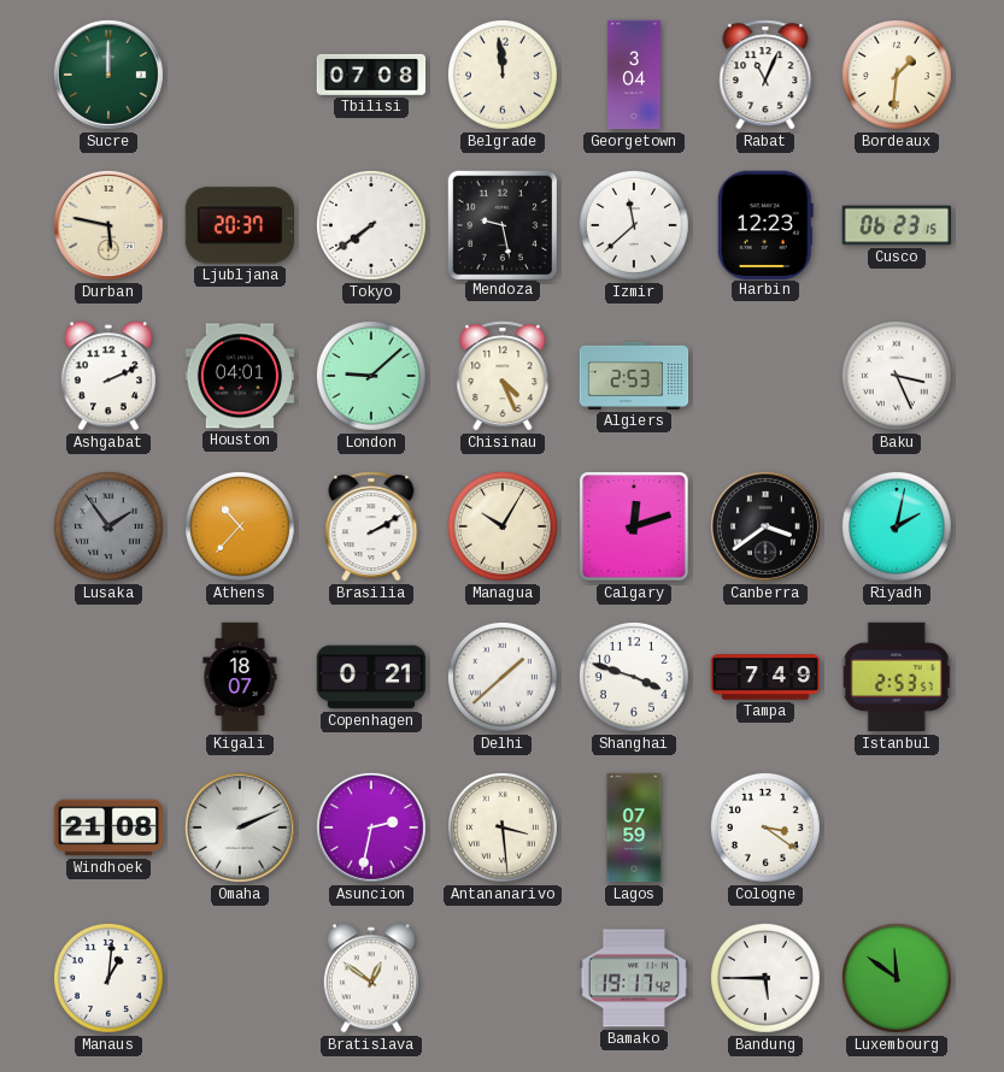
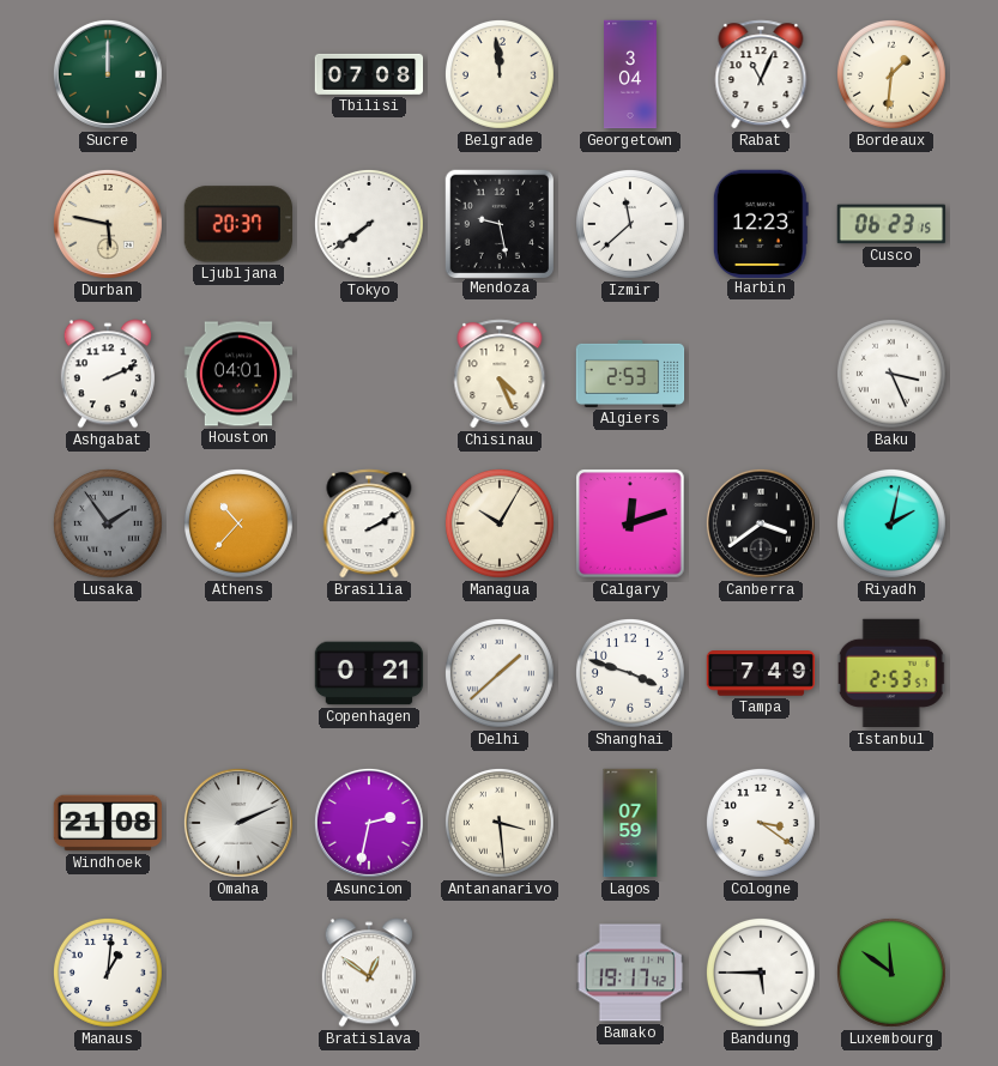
London: 9:08 -> none (371, 376)
Kigali: 18:07 -> none (240, 677)
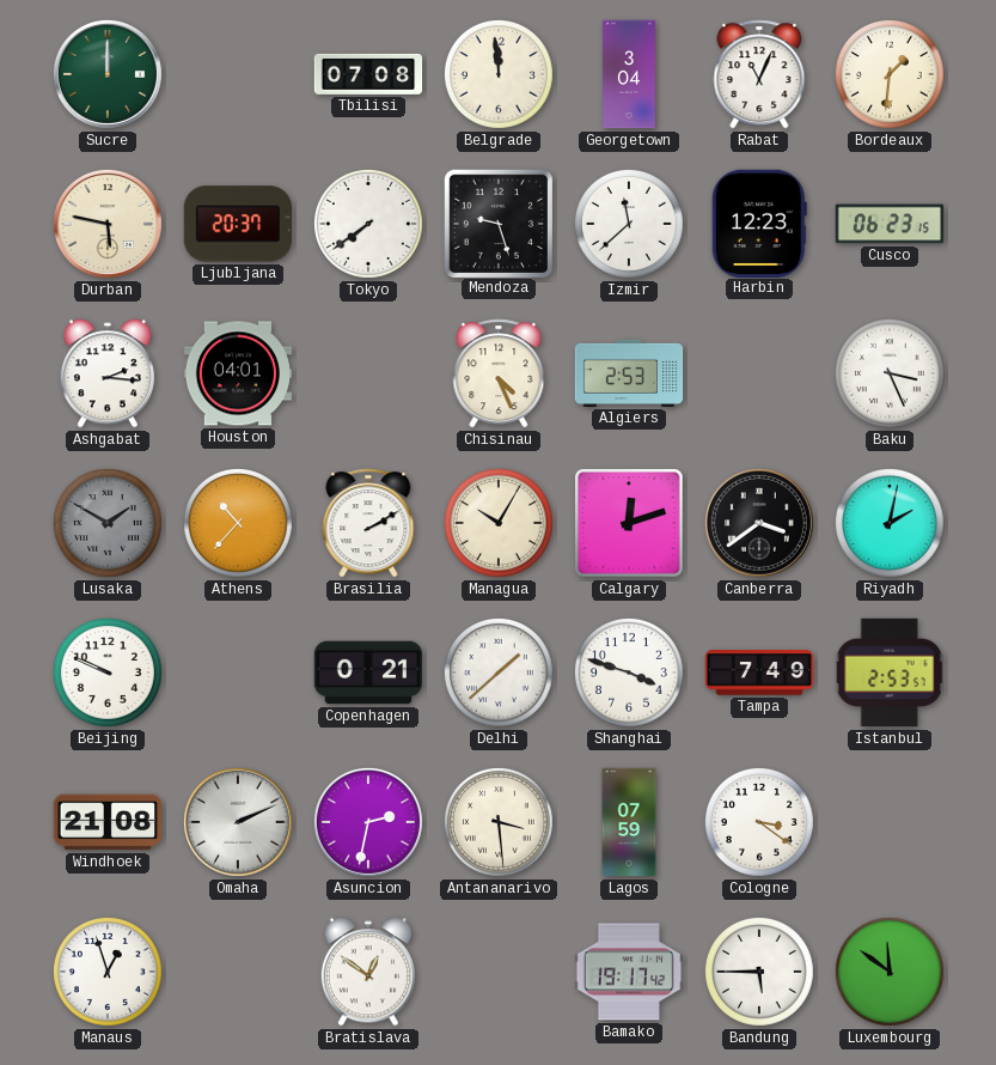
Mendoza: 9:28 -> 9:27 (499, 223)
Ashgabat: 2:11 -> 2:16 (108, 373)
Lusaka: 1:54 -> 1:50 (108, 523)
Beijing: none -> 9:49 (108, 673)
Manaus: 1:01 -> 12:57 (108, 972)
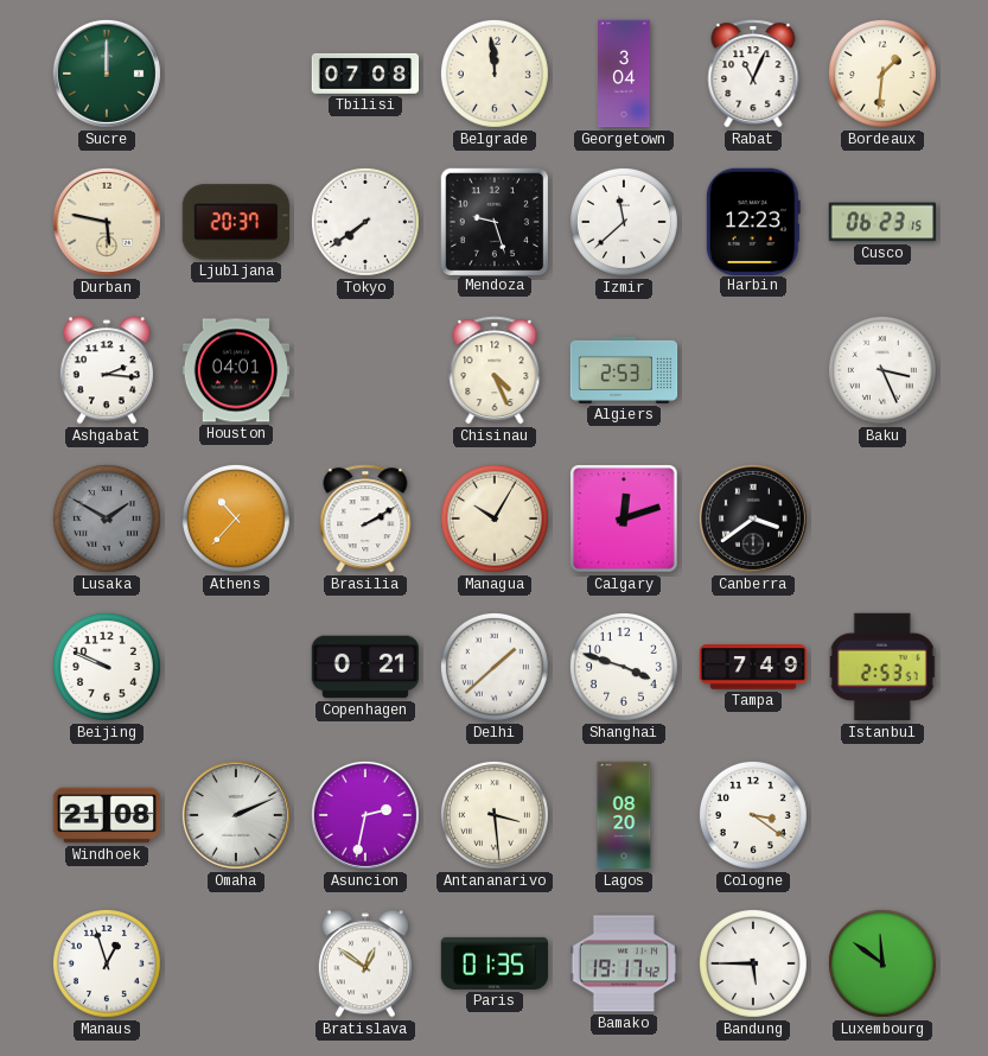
Riyadh: 2:02 -> none (890, 523)
Lagos: 07:59 -> 08:20 (624, 815)
Paris: none -> 01:35 (495, 963)
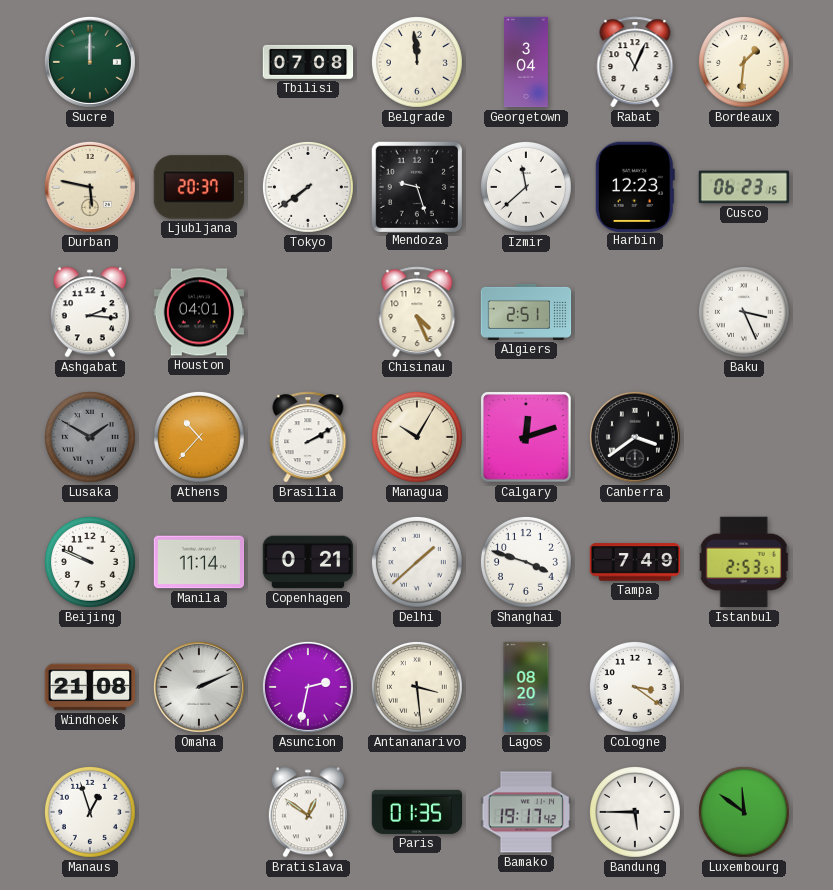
Algiers: 2:53 -> 2:51 (526, 312)
Manila: none -> 11:14 (199, 562)
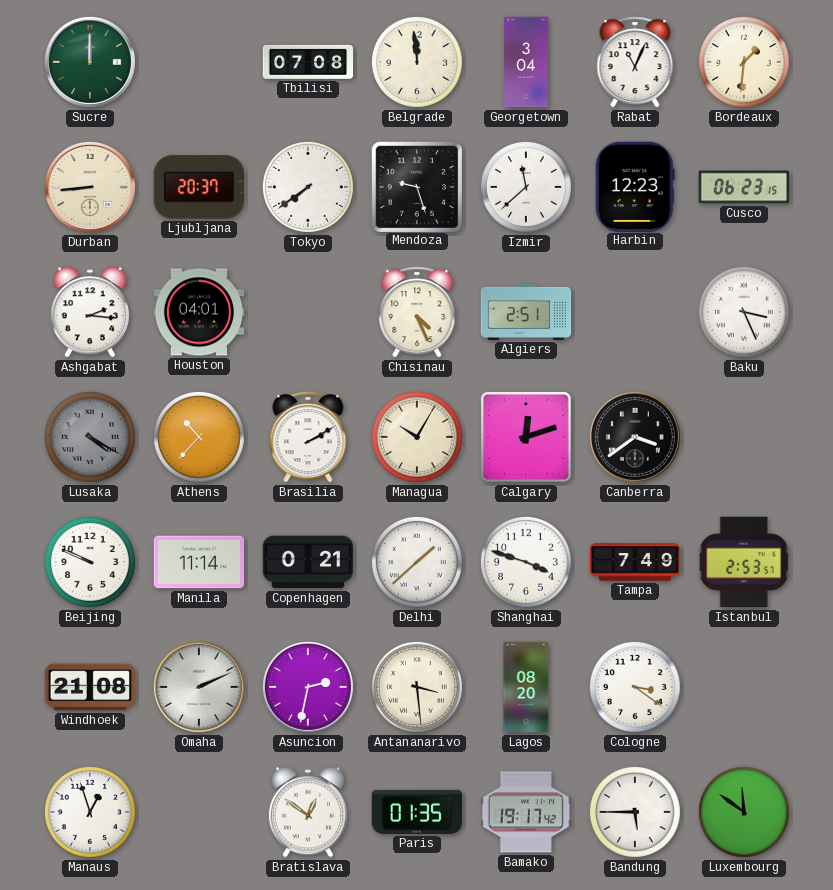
Durban: 5:47 -> 8:44 (90, 187)
Lusaka: 1:50 -> 4:20 (90, 437)
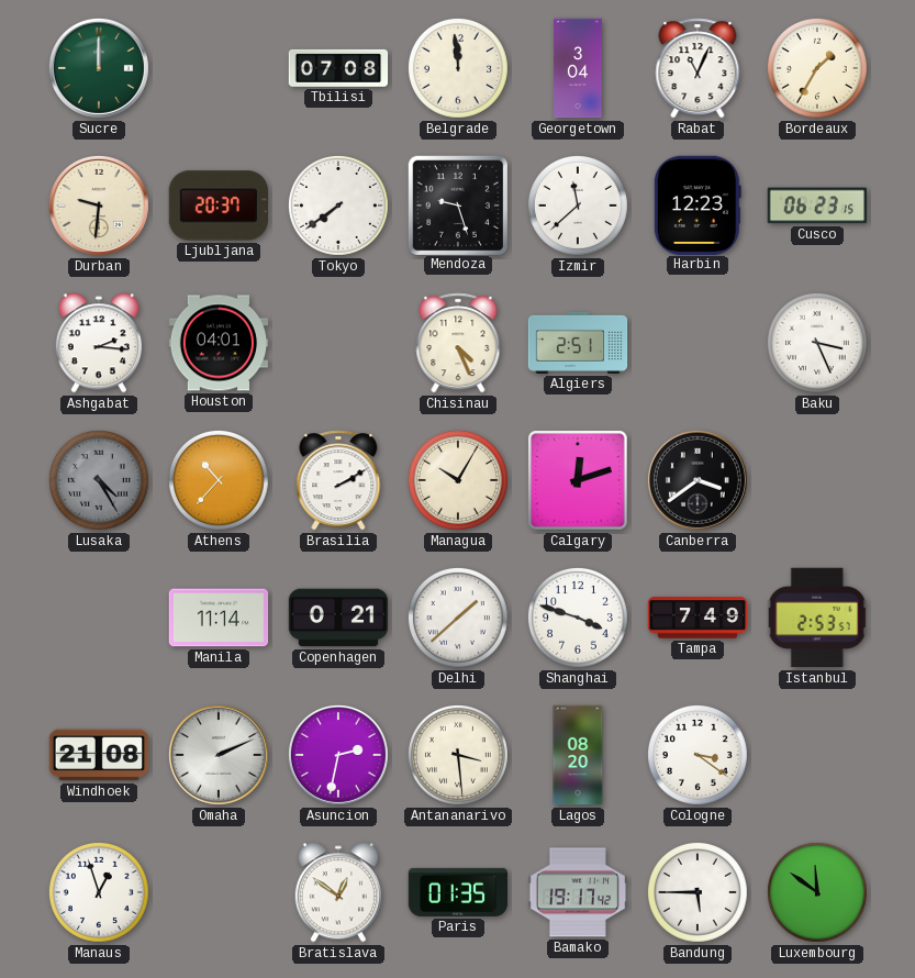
Bordeaux: 1:31 -> 1:35 (817, 68)
Durban: 8:44 -> 9:31 (99, 205)
Lusaka: 4:20 -> 4:25 (99, 480)
Beijing: 9:49 -> none (90, 562)
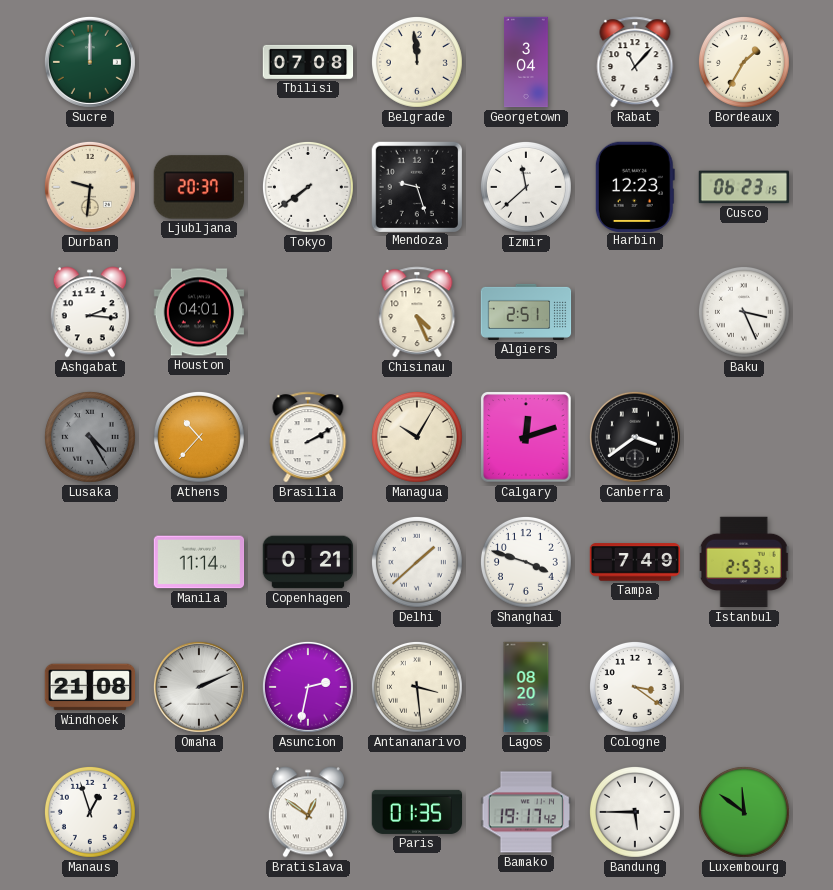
Rabat: 11:04 -> 11:07 (635, 62)
